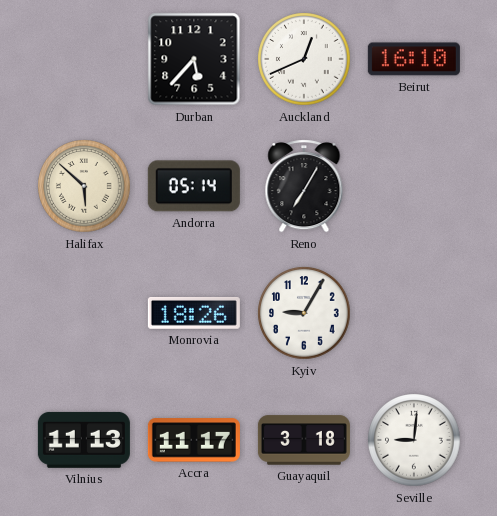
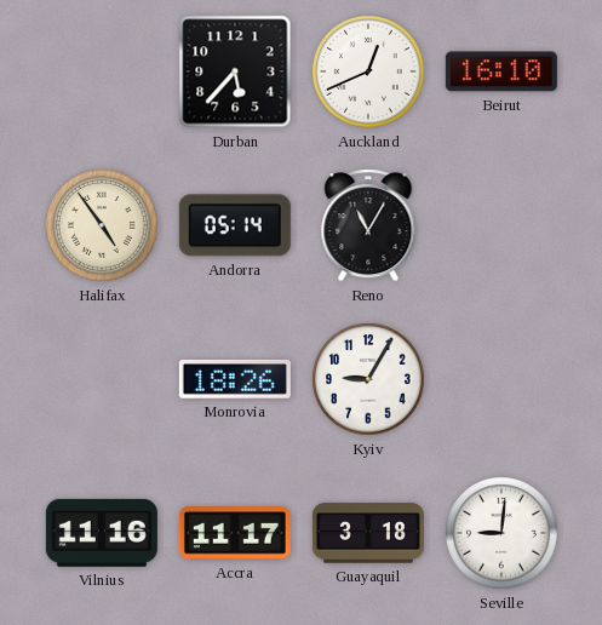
Halifax: 5:52 -> 4:54 (102, 225)
Reno: 7:05 -> 11:05 (368, 225)
Vilnius: 11:13 -> 11:16 (102, 533)
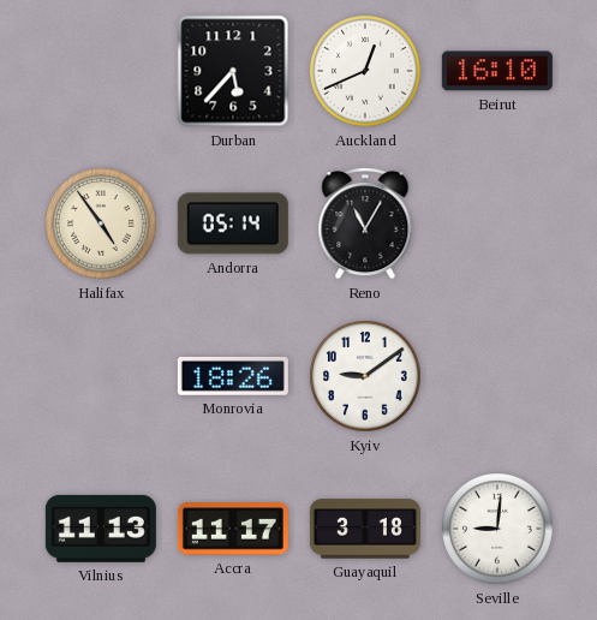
Kyiv: 9:05 -> 9:09 (365, 376)
Vilnius: 11:16 -> 11:13 (101, 529)
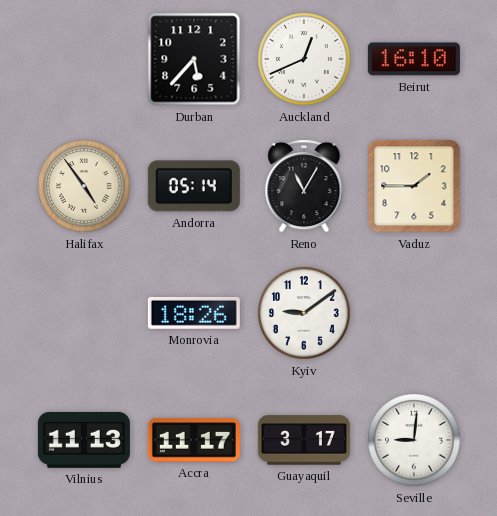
Vaduz: none -> 1:45 (414, 186)
Guayaquil: 3:18 -> 3:17 (304, 440)
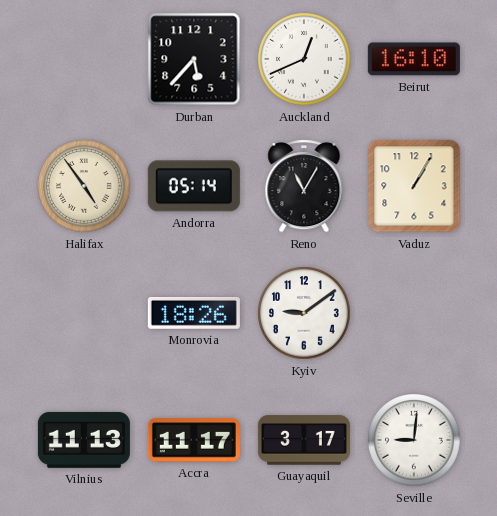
Vaduz: 1:45 -> 1:05 (414, 186)
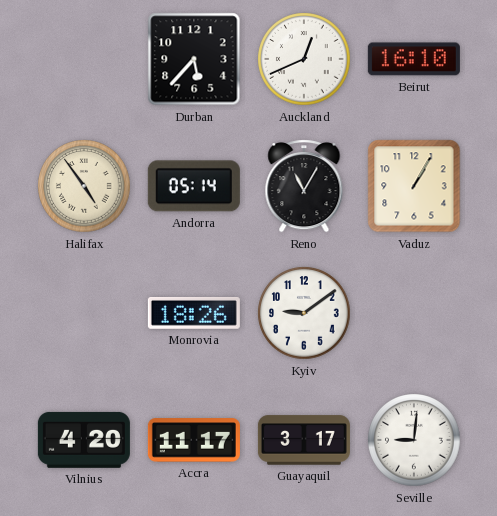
Vilnius: 11:13 -> 4:20 (84, 440)
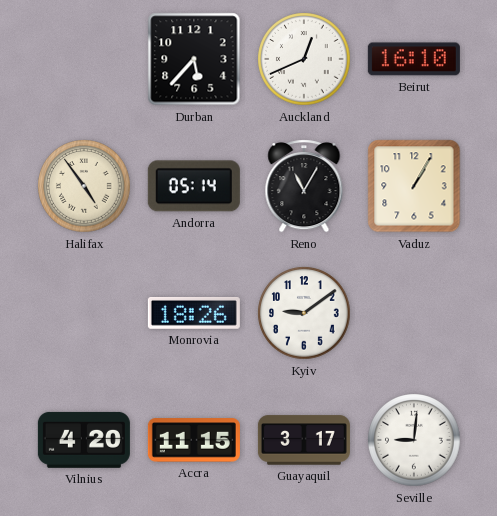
Accra: 11:17 -> 11:15 (194, 440)
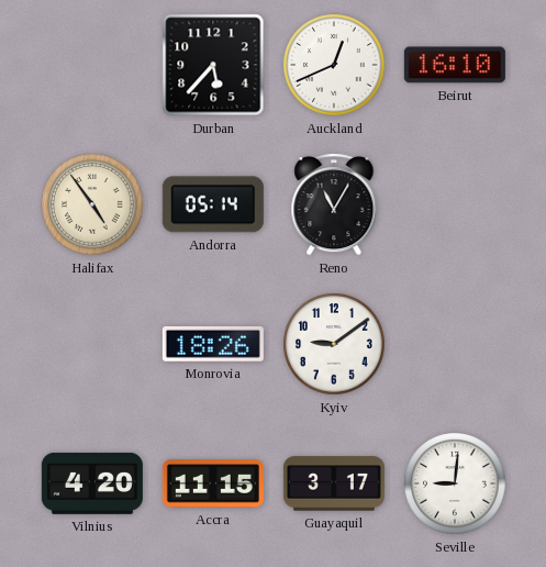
Vaduz: 1:05 -> none (414, 186)
